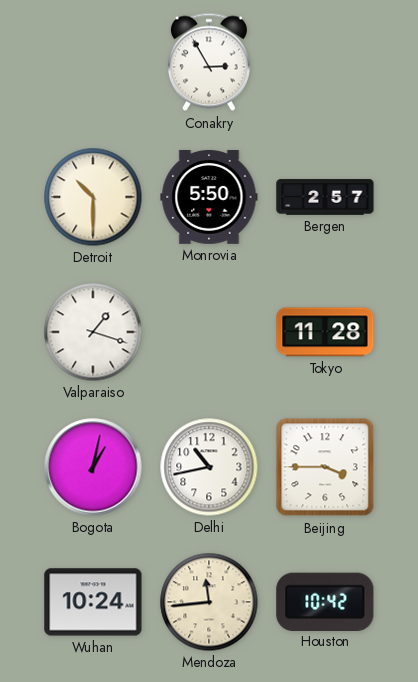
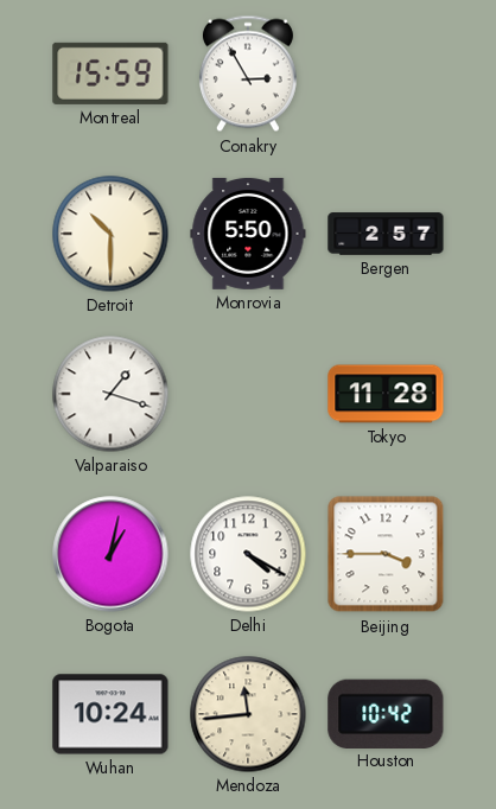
Montreal: none -> 15:59 (110, 74)
Delhi: 10:43 -> 4:20 (248, 554)
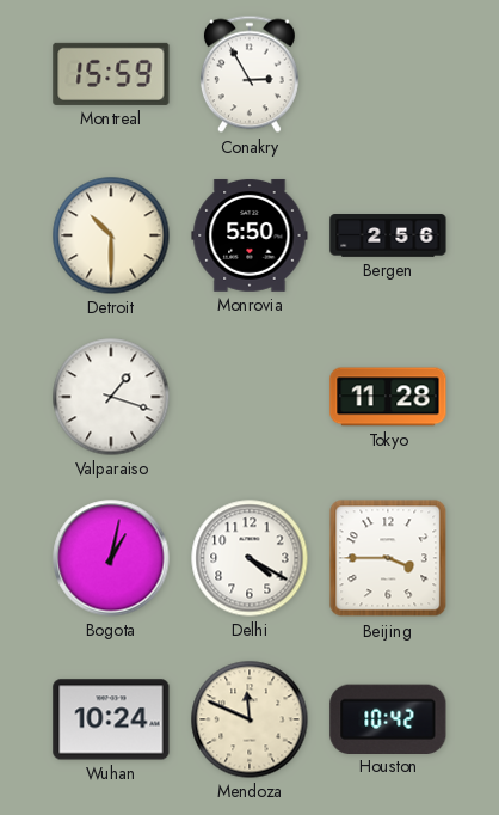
Bergen: 2:57 -> 2:56 (388, 235)
Mendoza: 11:44 -> 11:49 (249, 719)
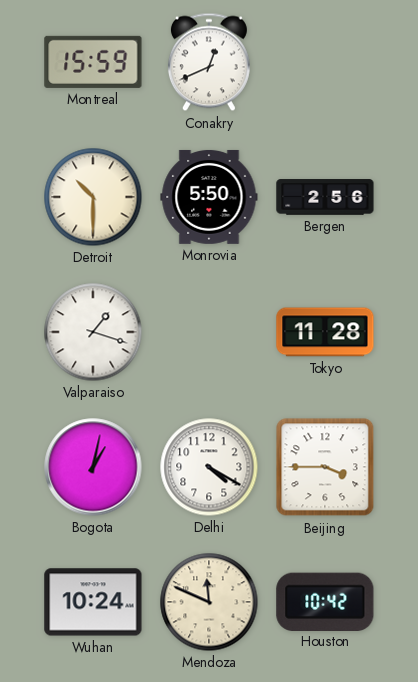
Conakry: 2:55 -> 12:41 (209, 62)
